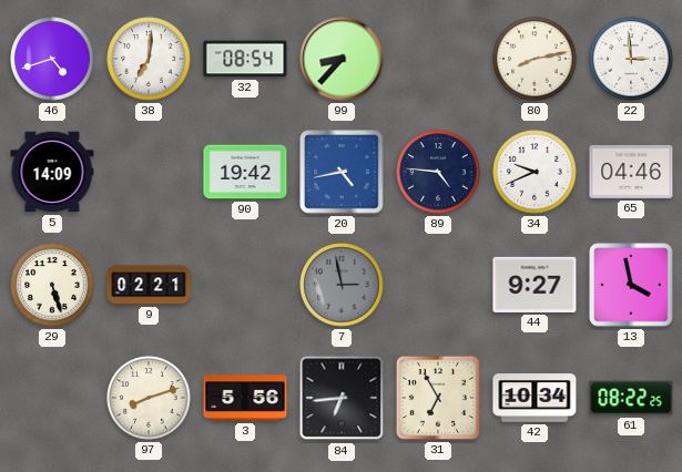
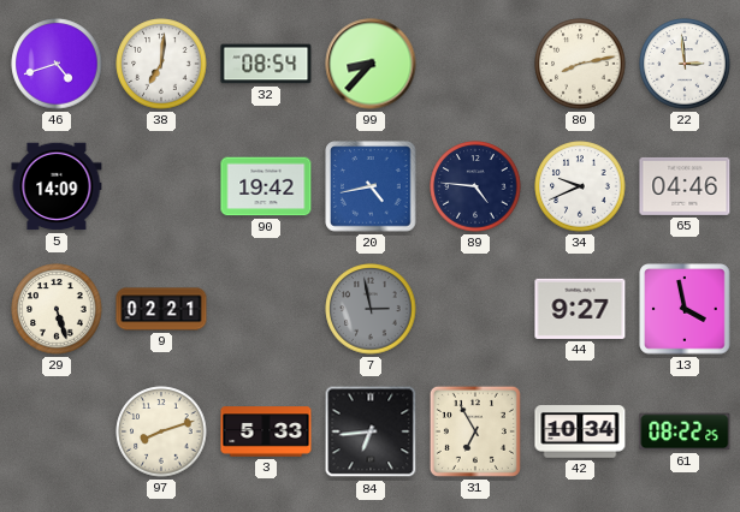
3: 5:56 -> 5:33 (266, 431)
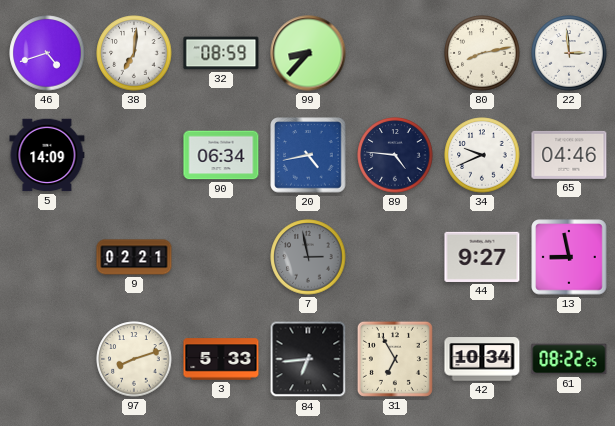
32: 08:54 -> 08:59 (221, 53)
90: 19:42 -> 06:34 (221, 155)
29: 5:27 -> none (57, 309)
13: 3:58 -> 8:58 (569, 257)
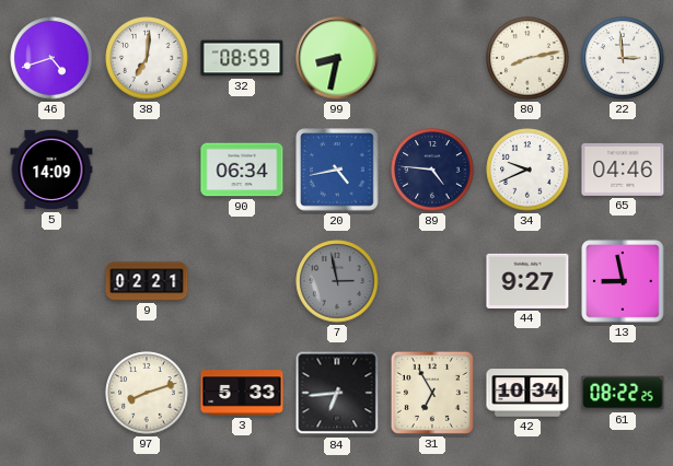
99: 8:37 -> 8:32 (337, 58)
